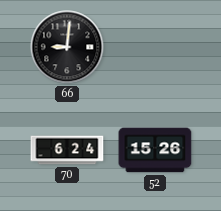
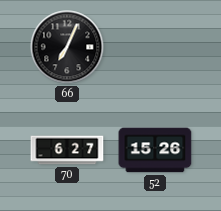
66: 9:01 -> 7:04 (67, 47)
70: 6:24 -> 6:27 (67, 150)
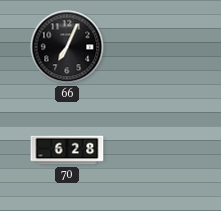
70: 6:27 -> 6:28 (67, 150)
52: 15:26 -> none (155, 150)
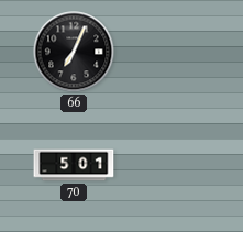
70: 6:28 -> 5:01 (74, 165)
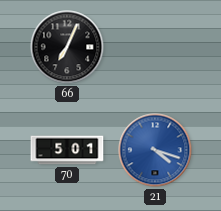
21: none -> 4:18 (155, 150)
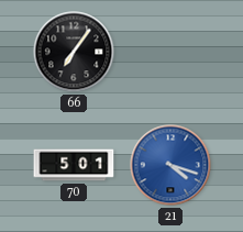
66: 7:04 -> 7:06 (74, 52)
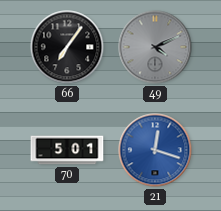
49: none -> 4:11 (155, 47)
21: 4:18 -> 12:18 (155, 150)
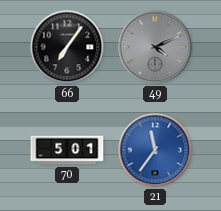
21: 12:18 -> 11:36 (155, 150)
